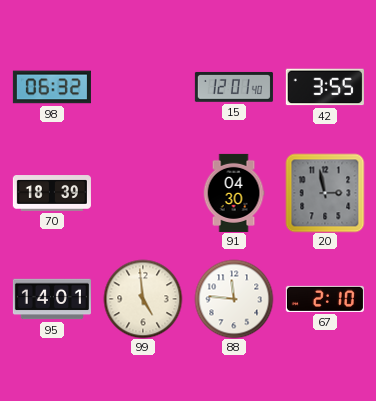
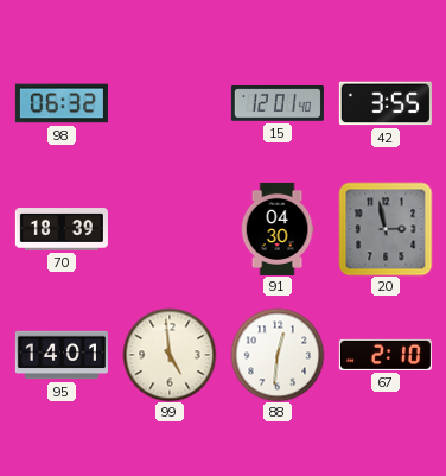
88: 11:46 -> 12:31 (278, 355)
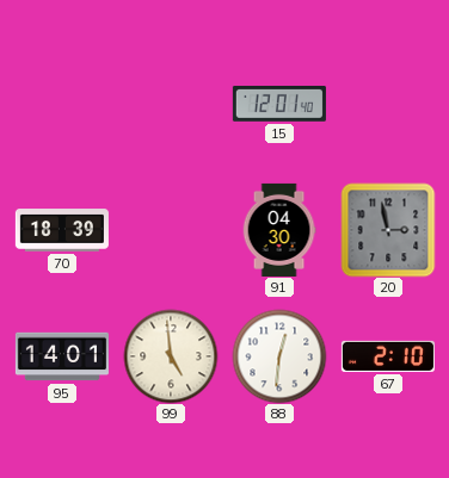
98: 06:32 -> none (62, 103)
42: 3:55 -> none (386, 103)
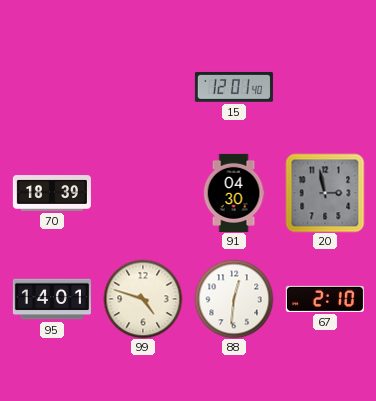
99: 4:59 -> 4:48 (143, 299)
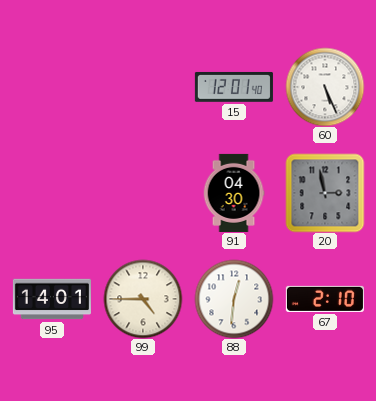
60: none -> 5:26 (325, 87)
70: 18:39 -> none (52, 193)
99: 4:48 -> 4:45 (143, 299)
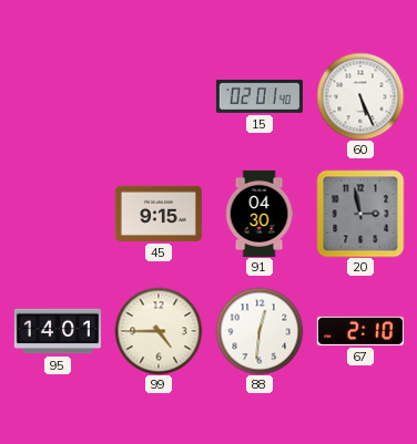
15: 12:01 -> 02:01 (260, 96)
45: none -> 9:15 (159, 214)
